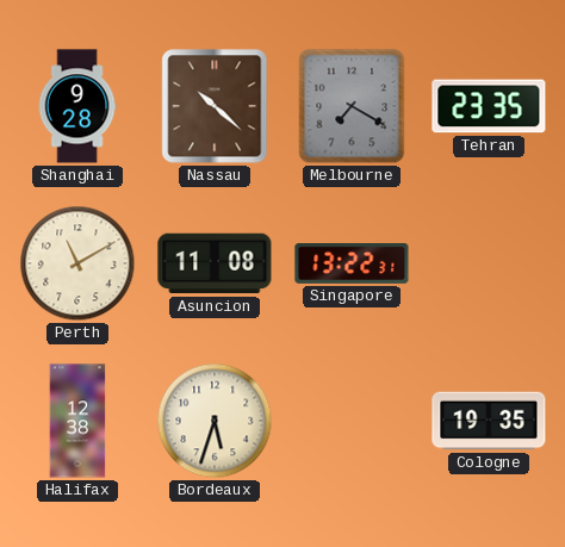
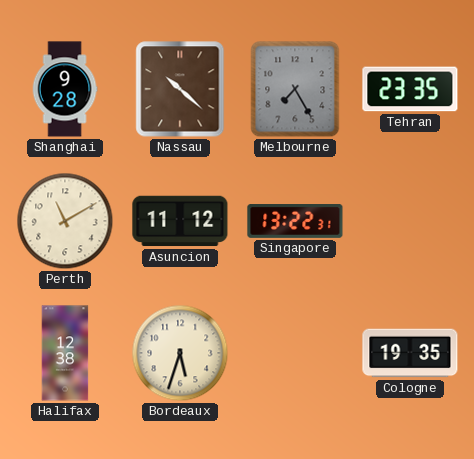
Melbourne: 7:20 -> 7:25 (295, 89)
Asuncion: 11:08 -> 11:12 (180, 221)
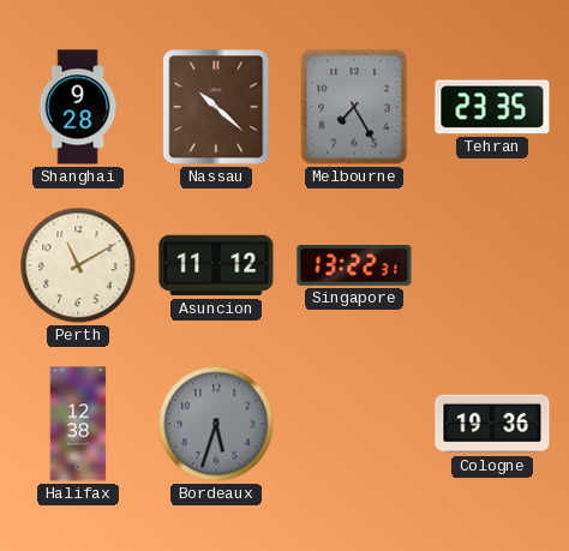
Bordeaux dial: cream -> grey (216, 424)
Cologne: 19:35 -> 19:36 (492, 424)
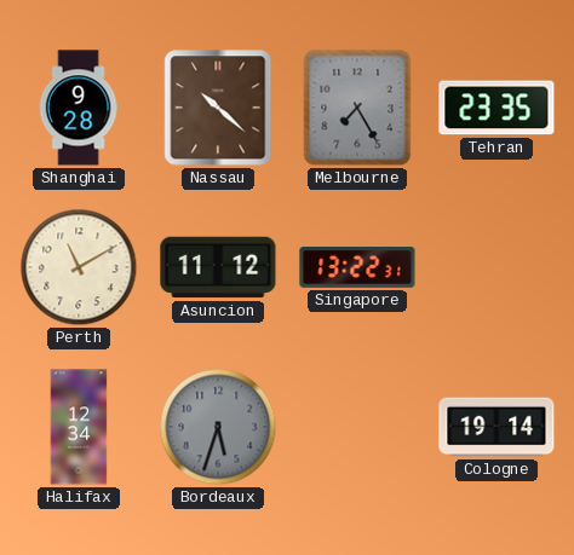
Halifax: 12:38 -> 12:34 (79, 427)
Cologne: 19:36 -> 19:14 (496, 427)
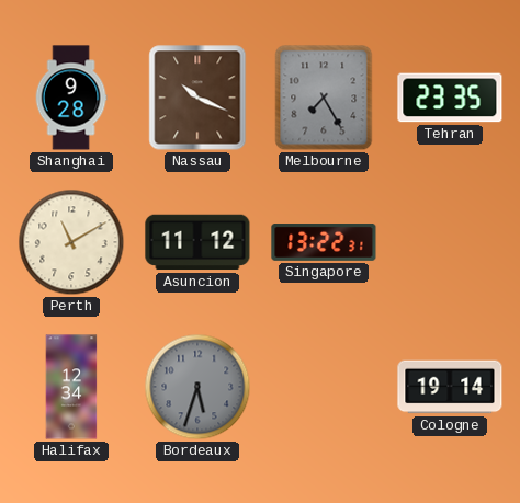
Nassau: 10:22 -> 10:19 (197, 98)
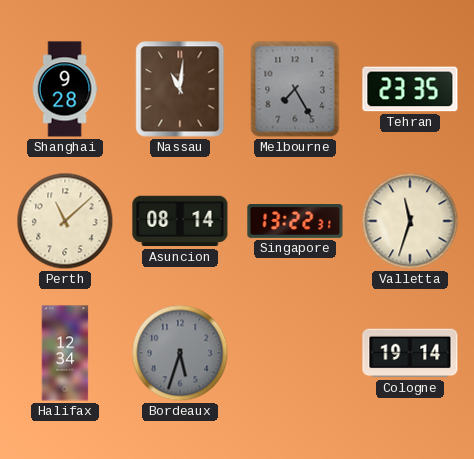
Nassau: 10:19 -> 11:01 (180, 89)
Perth: 11:10 -> 11:08 (65, 221)
Asuncion: 11:12 -> 08:14 (180, 221)
Valletta: none -> 11:33 (410, 221)
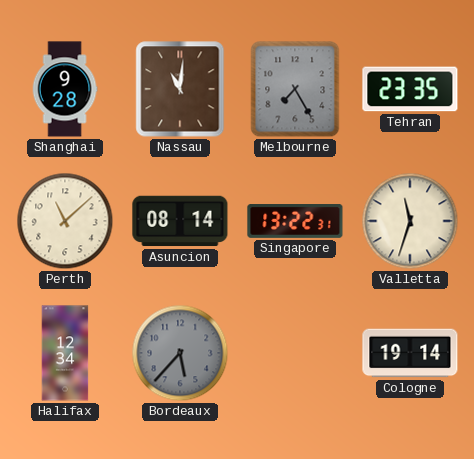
Bordeaux: 5:33 -> 5:37 (180, 353)
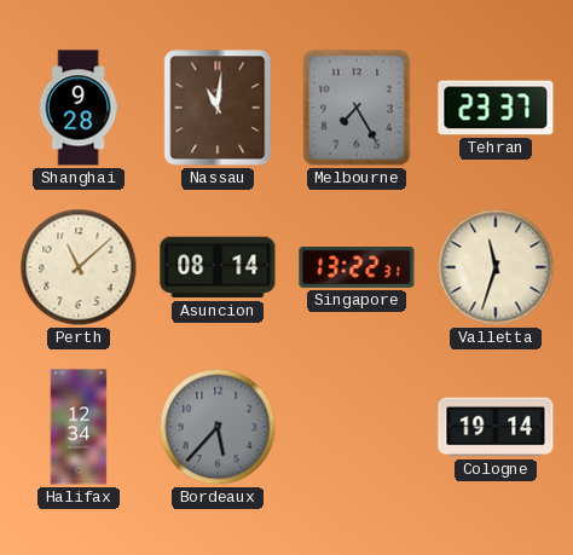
Tehran: 23:35 -> 23:37 (496, 108)
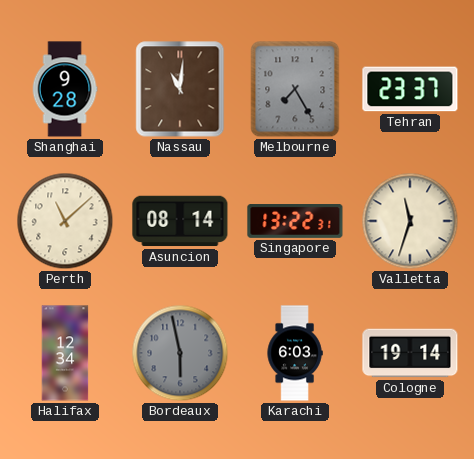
Bordeaux: 5:37 -> 5:58 (180, 353)
Karachi: none -> 6:03 (295, 353)
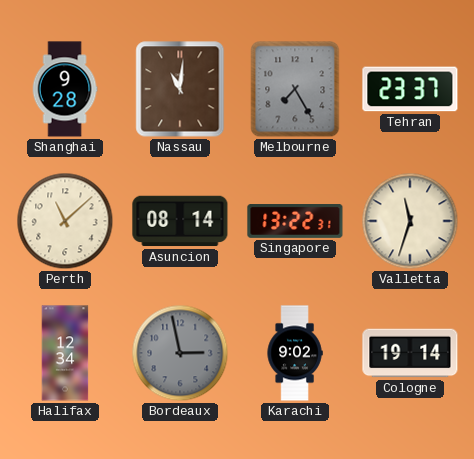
Bordeaux: 5:58 -> 2:58 (180, 353)
Karachi: 6:03 -> 9:02 (295, 353)
